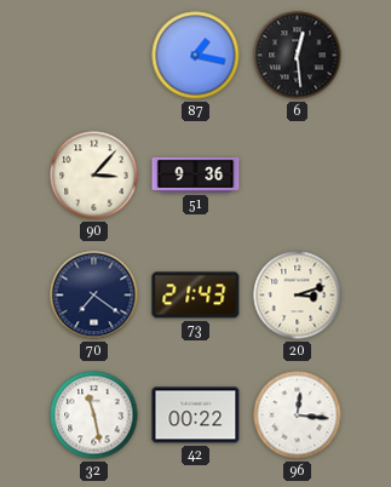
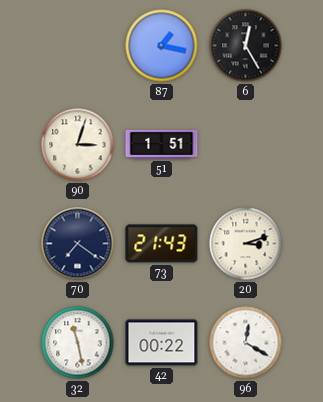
6: 12:29 -> 12:25 (246, 46)
90: 3:07 -> 3:03 (78, 145)
51: 9:36 -> 1:51 (162, 144)
96: 12:16 -> 12:20 (246, 343)
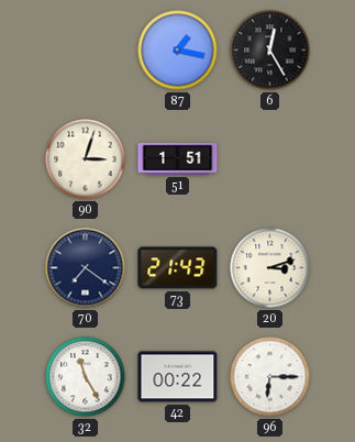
32: 11:28 -> 11:25 (86, 377)
96: 12:20 -> 6:15 (270, 377)
